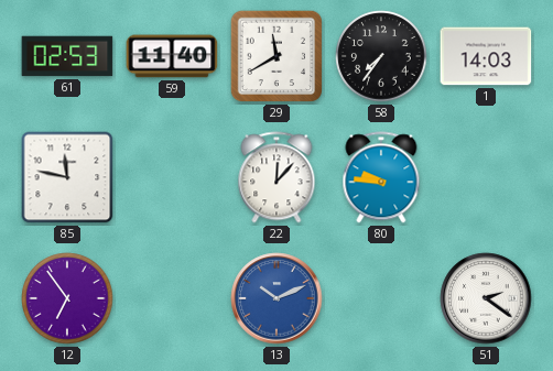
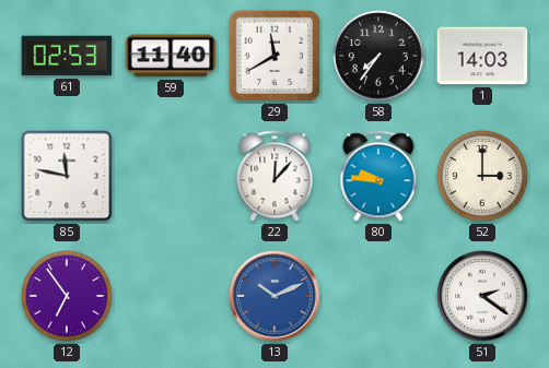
52: none -> 3:00 (482, 176)
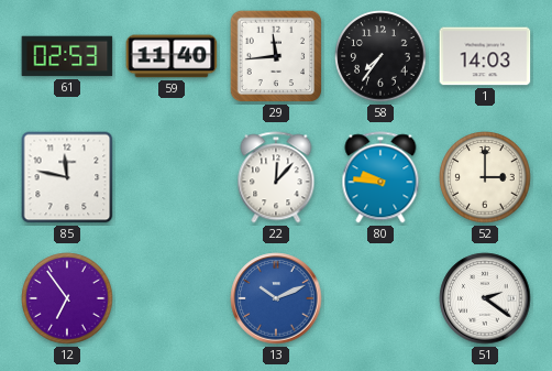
29: 11:40 -> 11:44 (276, 56)
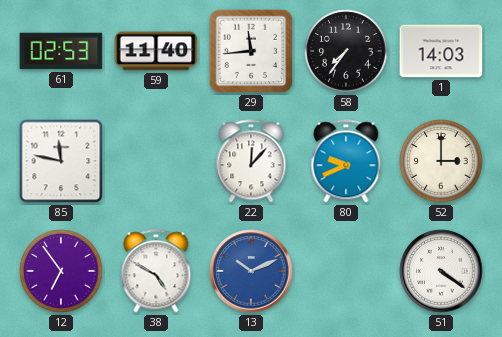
80: 9:46 -> 9:41 (346, 161)
38: none -> 4:50 (156, 271)
51: 2:21 -> 4:21 (441, 271)
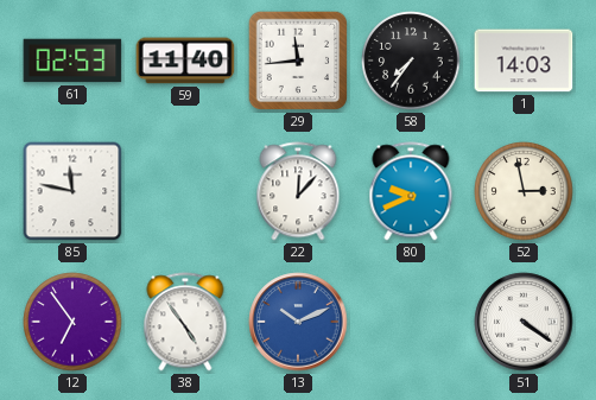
52: 3:00 -> 2:58 (524, 191)
38: 4:50 -> 4:54 (185, 322)
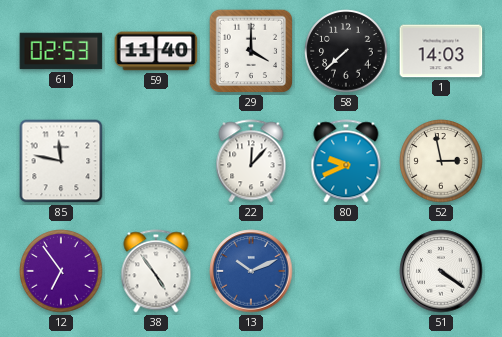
29: 11:44 -> 4:00 (251, 51)
58: 7:36 -> 7:38 (346, 51)
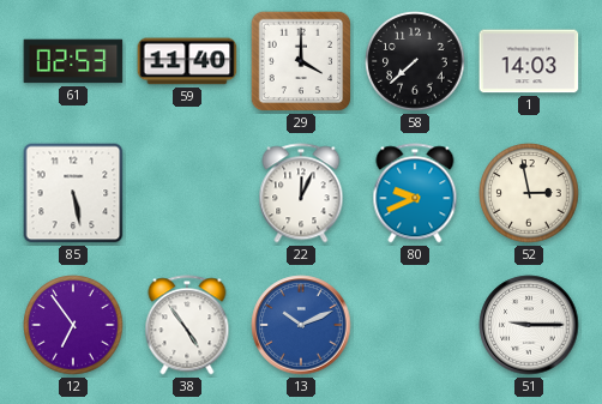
85: 11:47 -> 5:28 (73, 193)
22: 12:07 -> 12:04 (301, 193)
51: 4:21 -> 9:15 (529, 325)
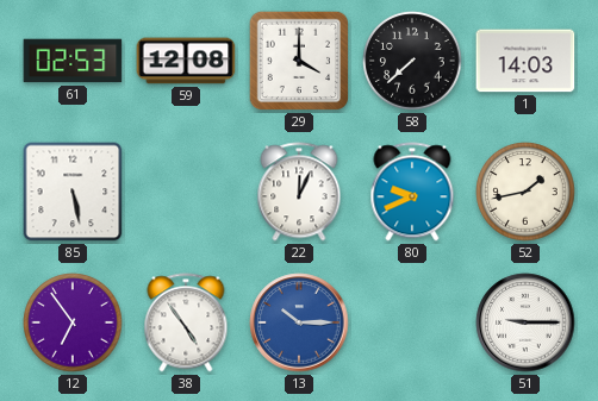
59: 11:40 -> 12:08 (186, 61)
52: 2:58 -> 1:43 (525, 192)
13: 10:11 -> 10:15 (299, 322)
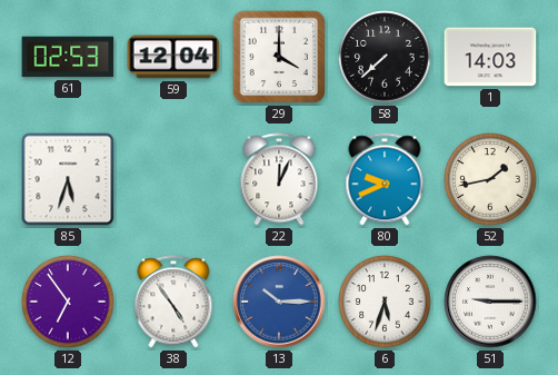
59: 12:08 -> 12:04 (173, 57)
85: 5:28 -> 5:33 (68, 179)
6: none -> 5:33 (385, 302)
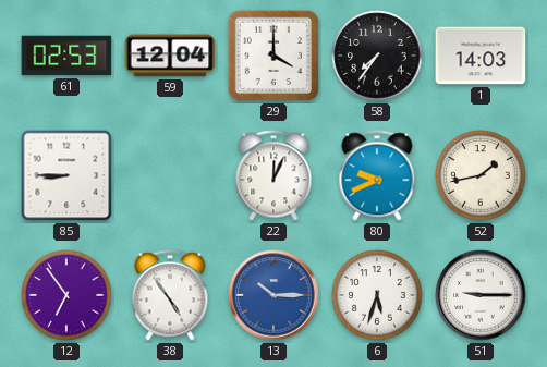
58: 7:38 -> 7:36 (377, 56)
85: 5:33 -> 8:45 (66, 175)
